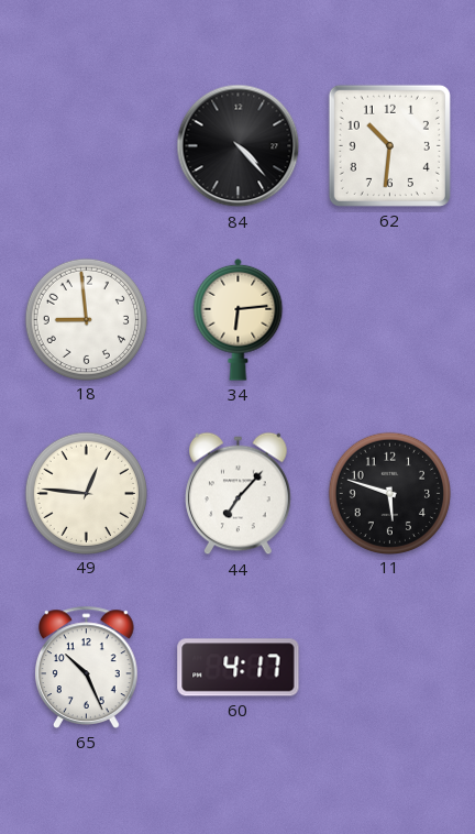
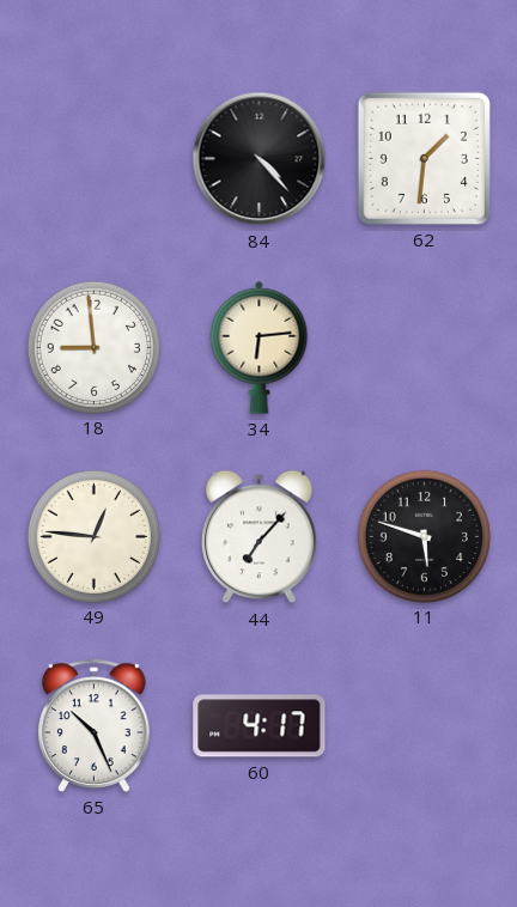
62: 10:31 -> 1:31 (424, 158)
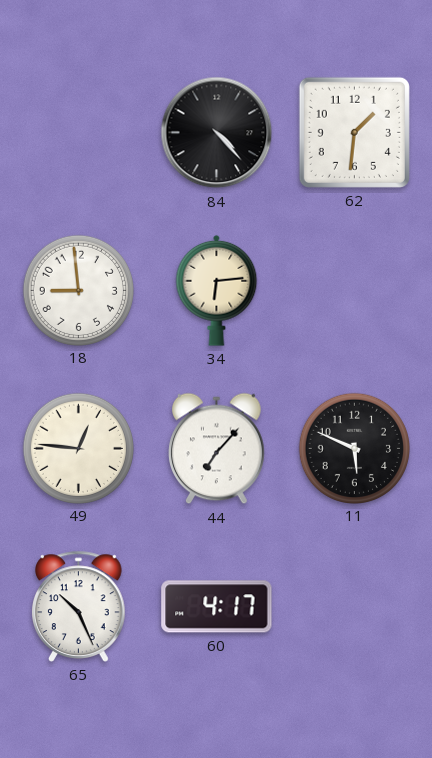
11: 5:48 -> 5:49 (354, 448)
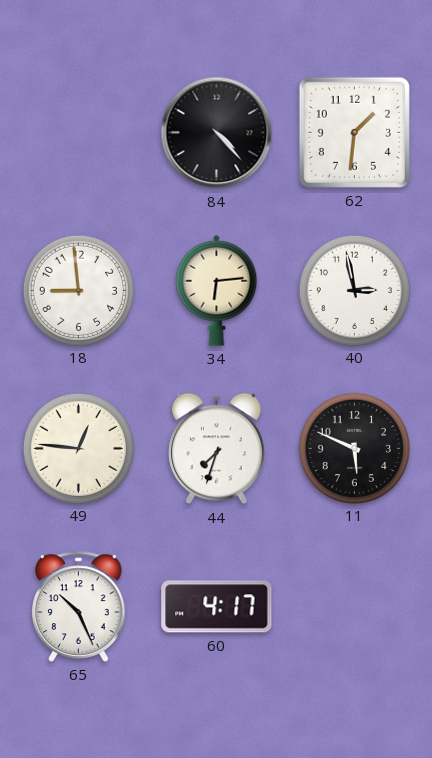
40: none -> 2:58 (354, 290)
44: 7:07 -> 7:33 (217, 449)
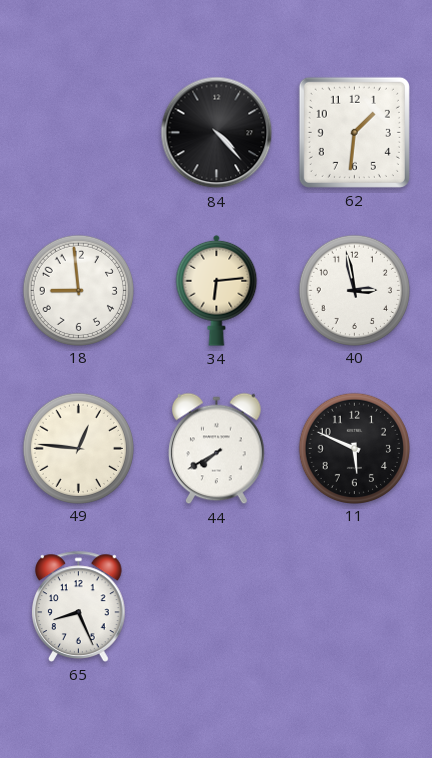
44: 7:33 -> 7:40 (217, 449)
65: 10:26 -> 8:26 (79, 606)
60: 4:17 -> none (217, 607)
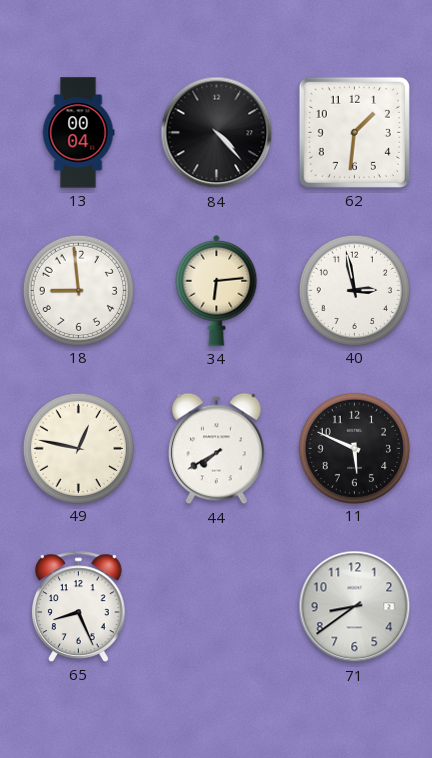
13: none -> 00:04 (78, 133)
49: 12:46 -> 12:47 (78, 448)
71: none -> 8:39 (355, 607)
